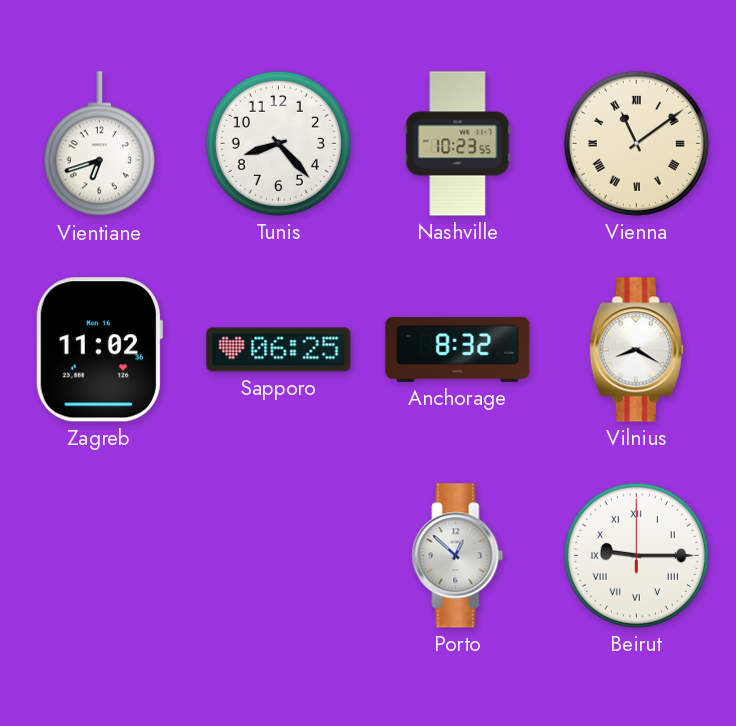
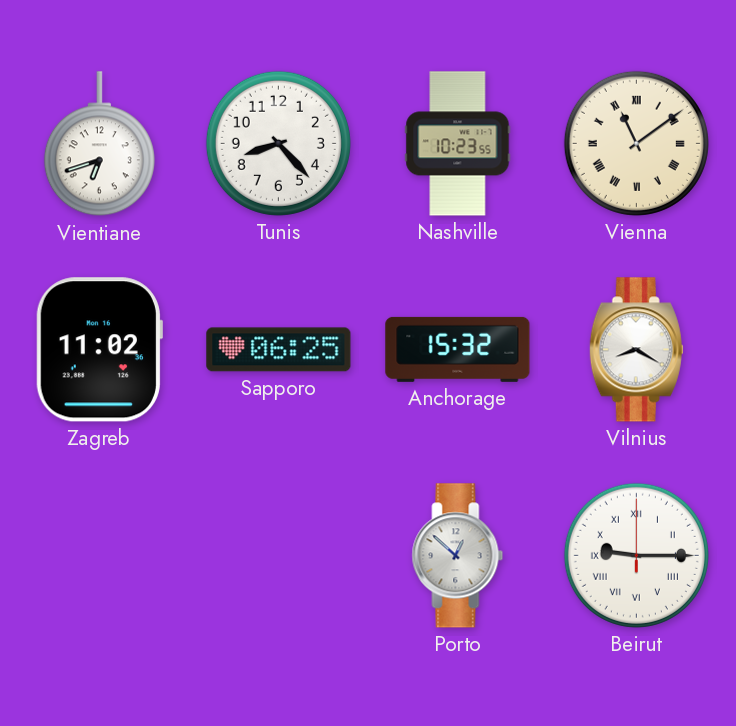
Anchorage: 8:32 -> 15:32 (458, 349)
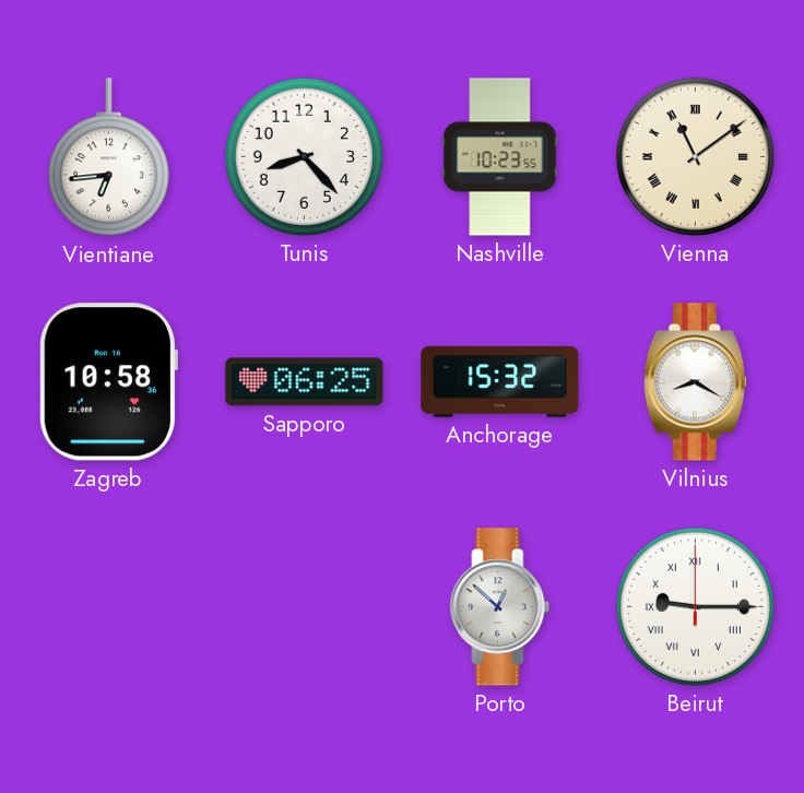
Vientiane: 6:42 -> 6:44 (108, 157)
Zagreb: 11:02 -> 10:58 (108, 382)
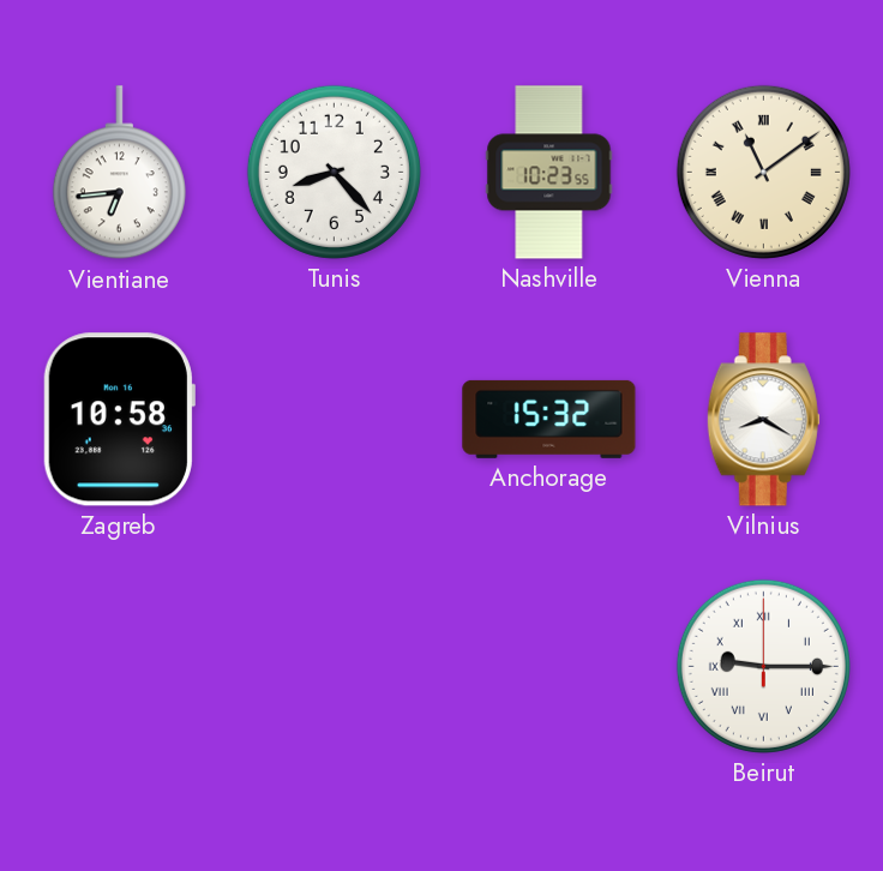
Sapporo: 06:25 -> none (305, 382)
Porto: 12:52 -> none (500, 607)
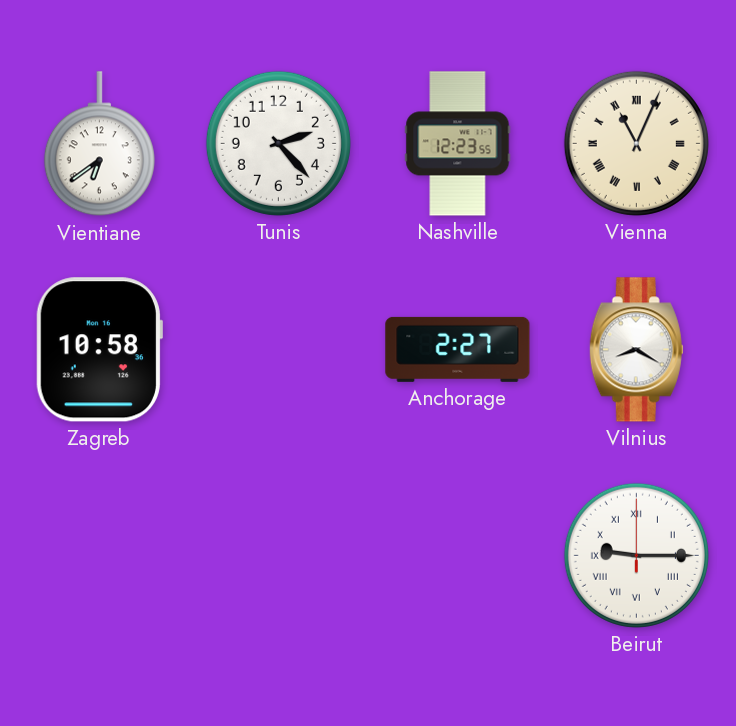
Vientiane: 6:44 -> 6:39 (99, 144)
Tunis: 8:23 -> 2:23 (278, 143)
Nashville: 10:23 -> 12:23 (458, 144)
Vienna: 11:09 -> 11:04 (636, 143)
Anchorage: 15:32 -> 2:27 (458, 349)
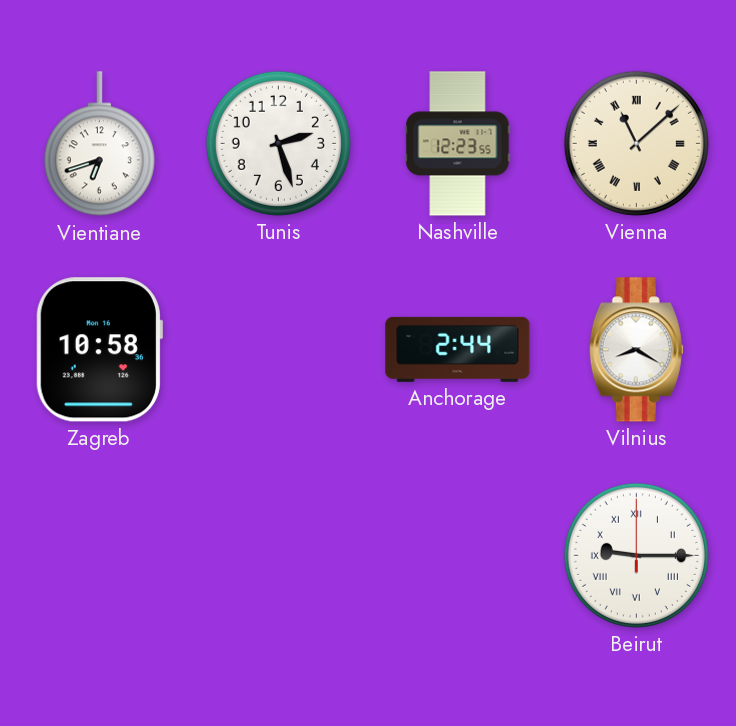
Vientiane: 6:39 -> 6:42 (99, 144)
Tunis: 2:23 -> 2:27 (278, 143)
Vienna: 11:04 -> 11:08 (636, 143)
Anchorage: 2:27 -> 2:44 (458, 349)
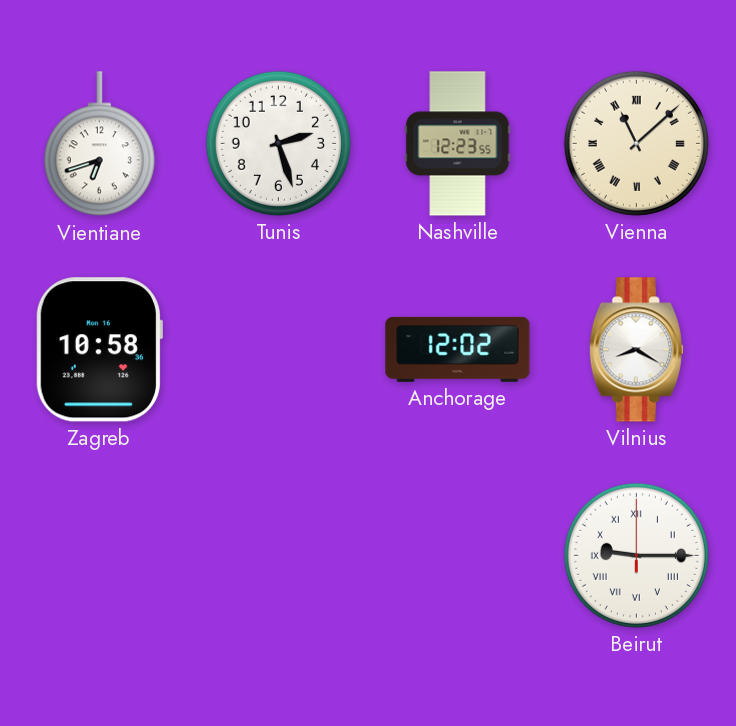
Anchorage: 2:44 -> 12:02 (458, 349)
